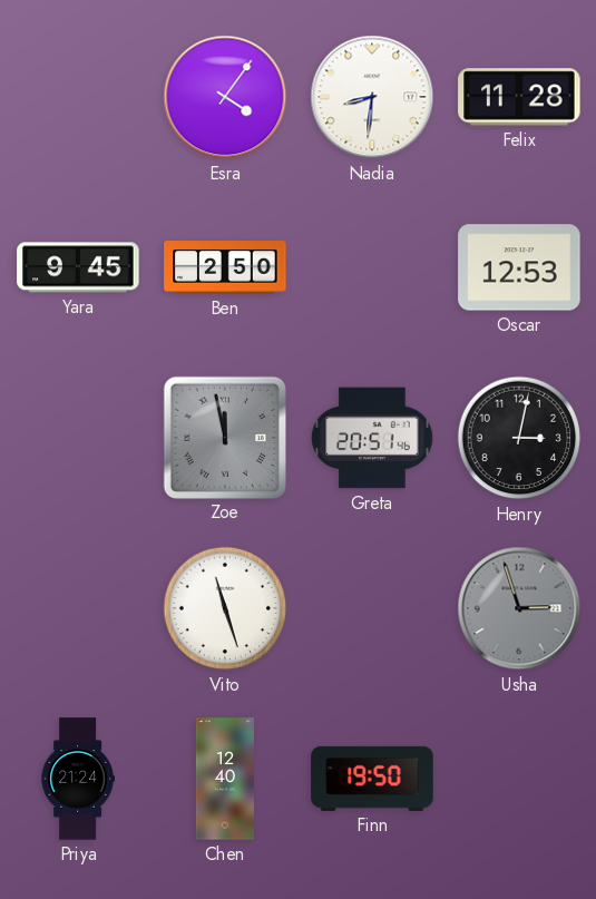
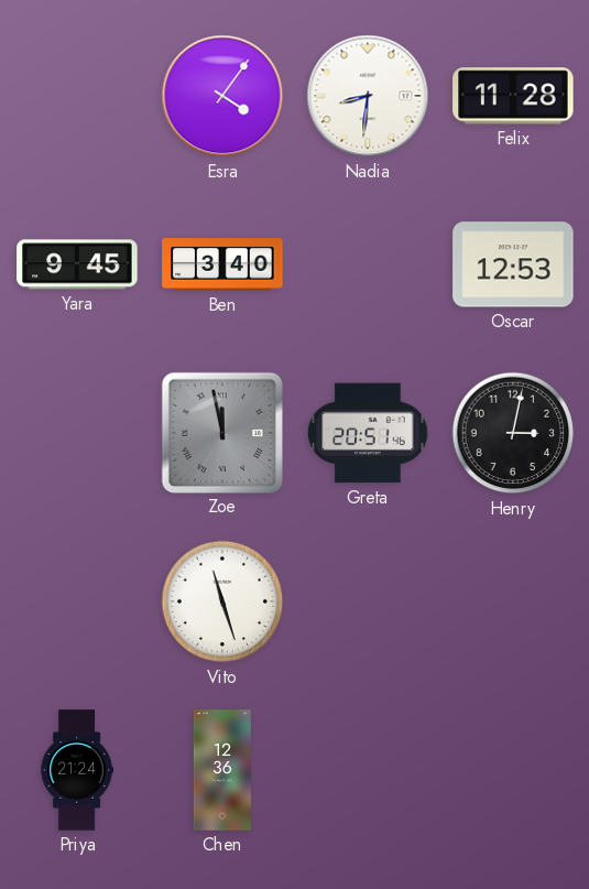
Ben: 2:50 -> 3:40 (222, 264)
Usha: 2:57 -> none (519, 608)
Chen: 12:40 -> 12:36 (222, 770)
Finn: 19:50 -> none (372, 779)
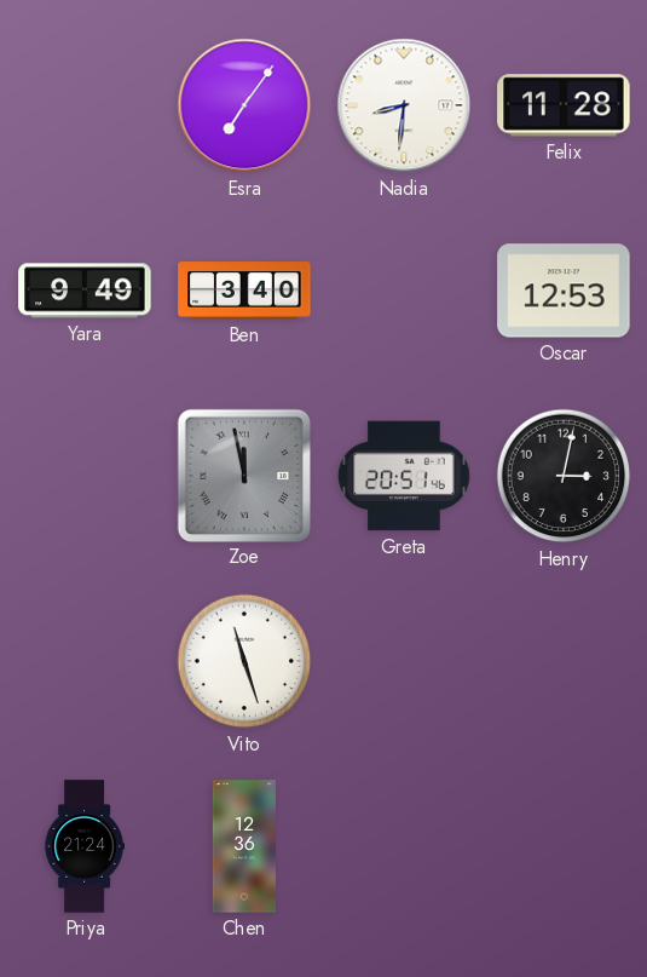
Esra: 4:06 -> 7:06 (244, 105)
Yara: 9:45 -> 9:49 (85, 291)
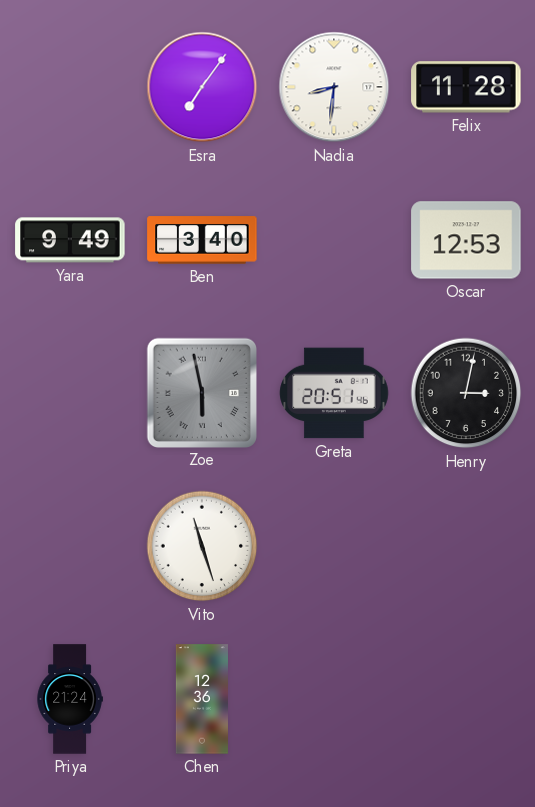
Zoe: 11:58 -> 5:58 (201, 392)
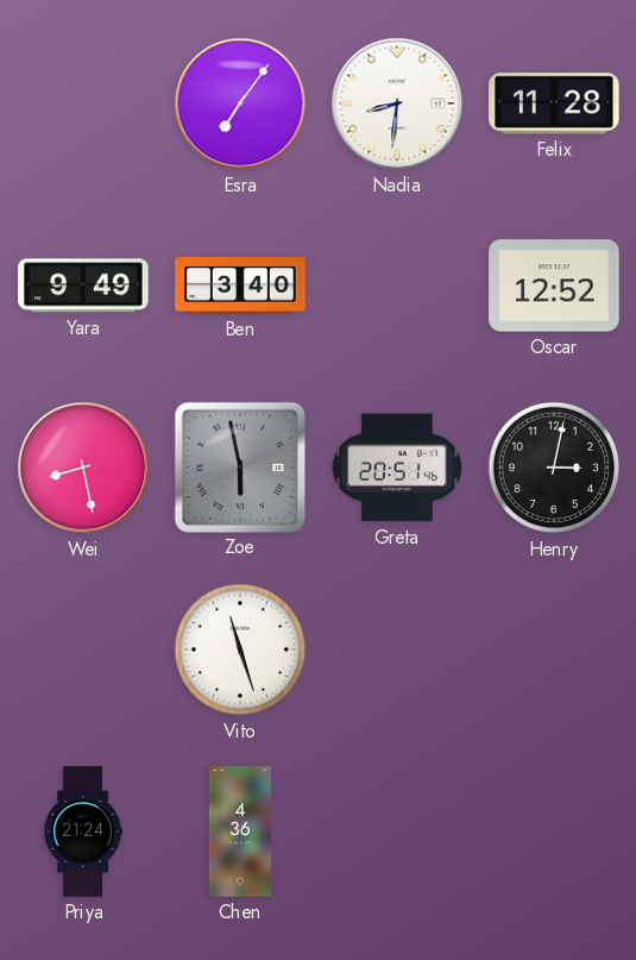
Oscar: 12:53 -> 12:52 (554, 286)
Wei: none -> 8:28 (83, 468)
Chen: 12:36 -> 4:36 (240, 832)
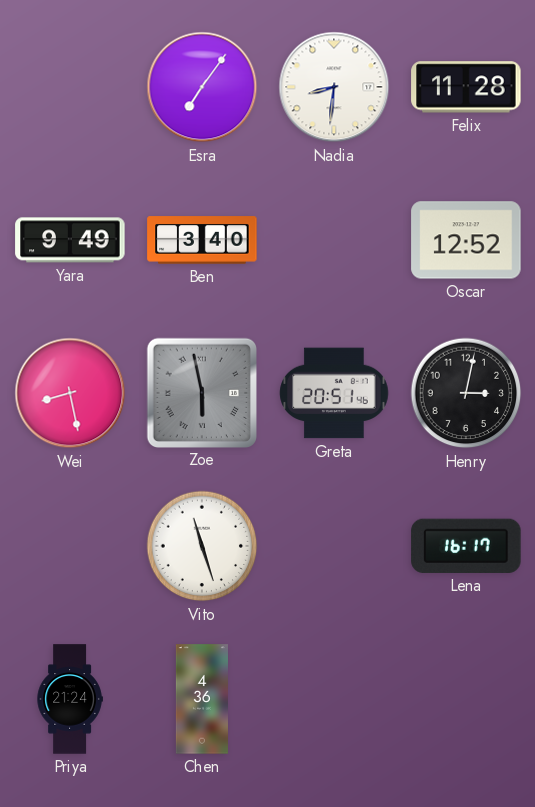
Lena: none -> 16:17 (466, 546)
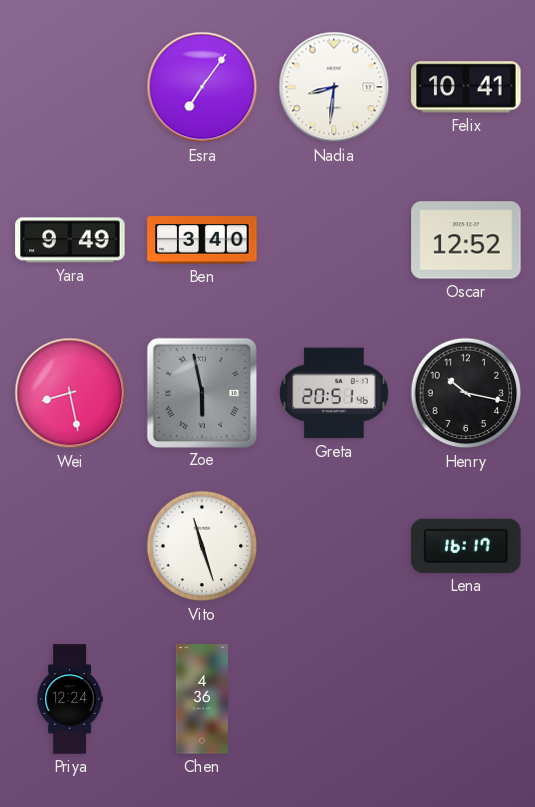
Felix: 11:28 -> 10:41 (466, 87)
Henry: 3:02 -> 10:17 (466, 393)
Priya: 21:24 -> 12:24 (70, 699)
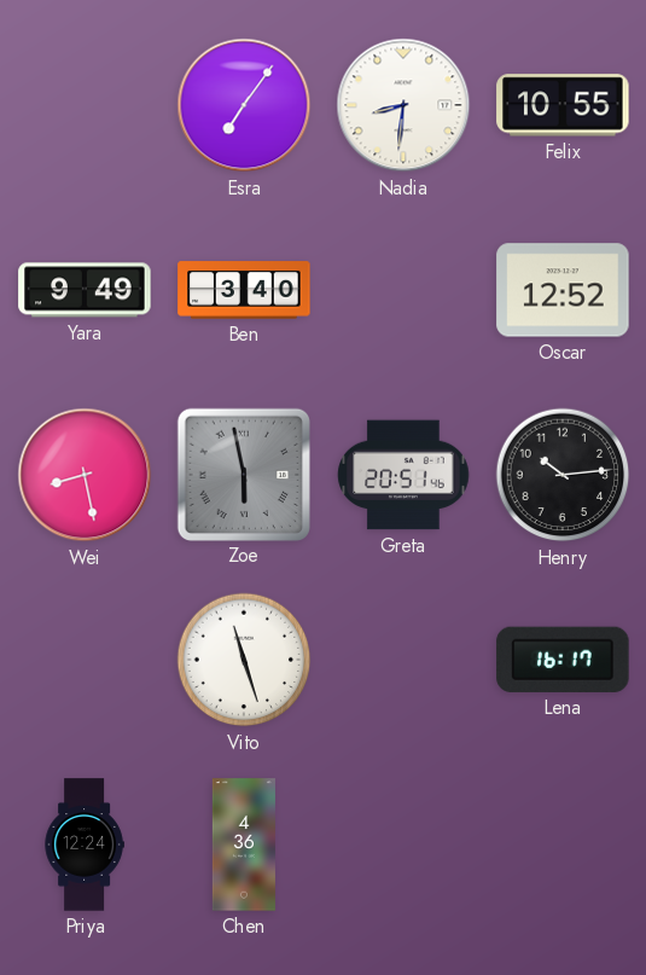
Felix: 10:41 -> 10:55 (563, 105)
Henry: 10:17 -> 10:14 (563, 475)
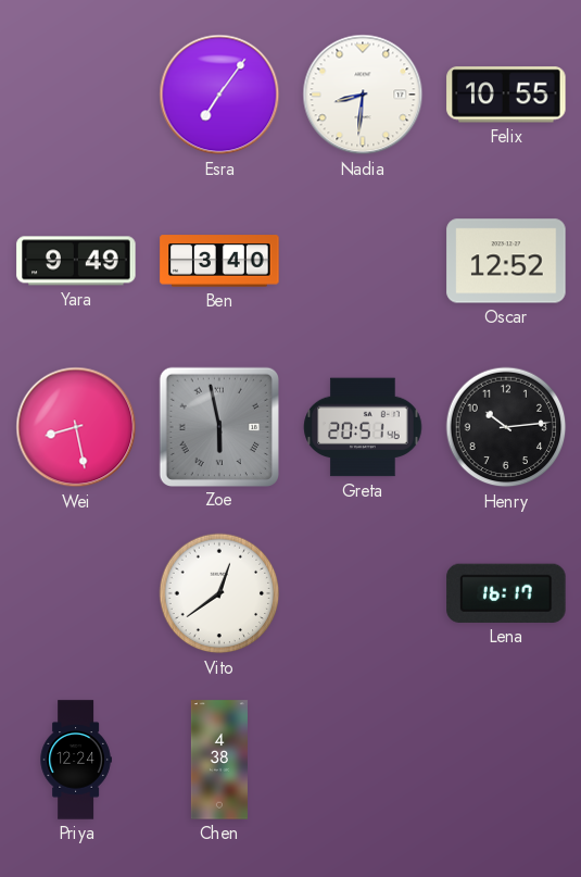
Vito: 11:27 -> 12:39 (219, 593)
Chen: 4:36 -> 4:38 (219, 760)
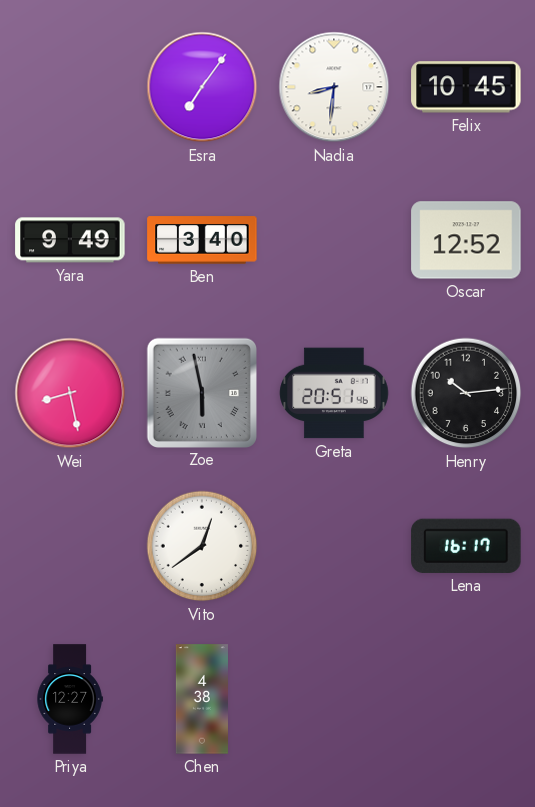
Felix: 10:55 -> 10:45 (466, 87)
Priya: 12:24 -> 12:27 (70, 699)
